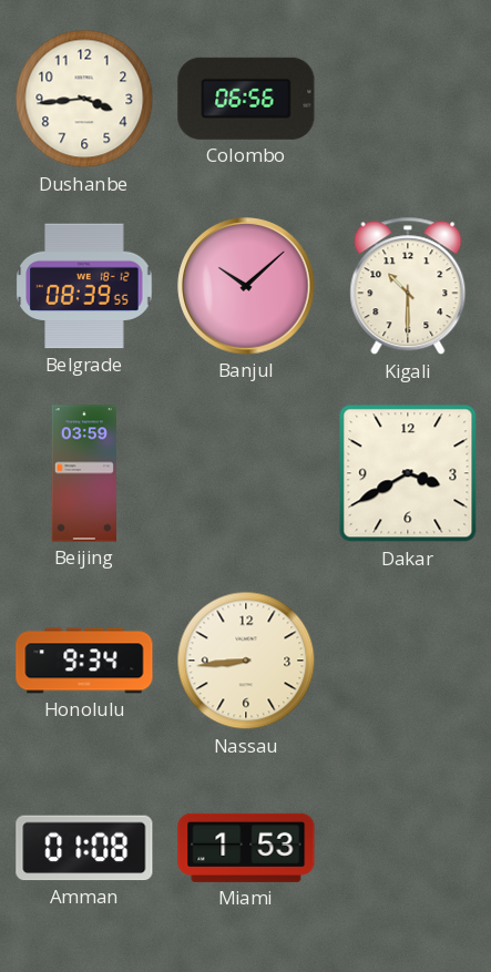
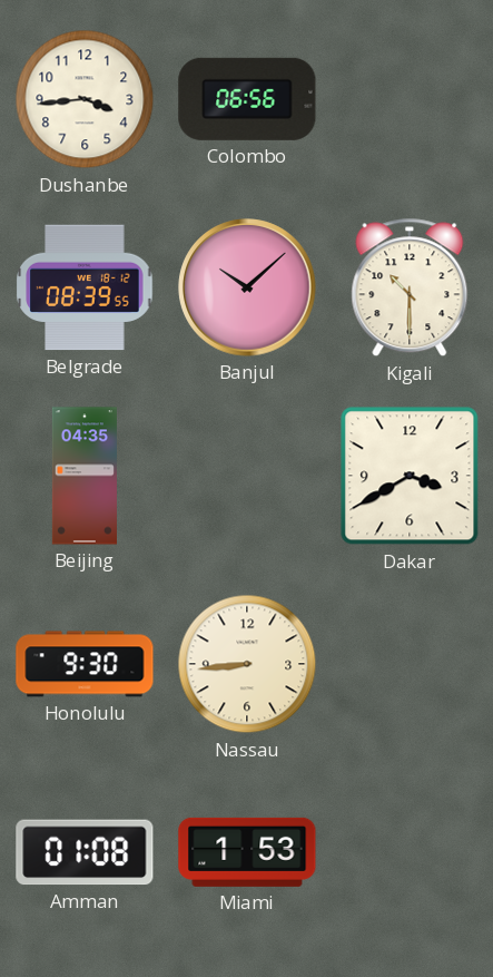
Beijing: 03:59 -> 04:35 (85, 476)
Honolulu: 9:34 -> 9:30 (85, 664)
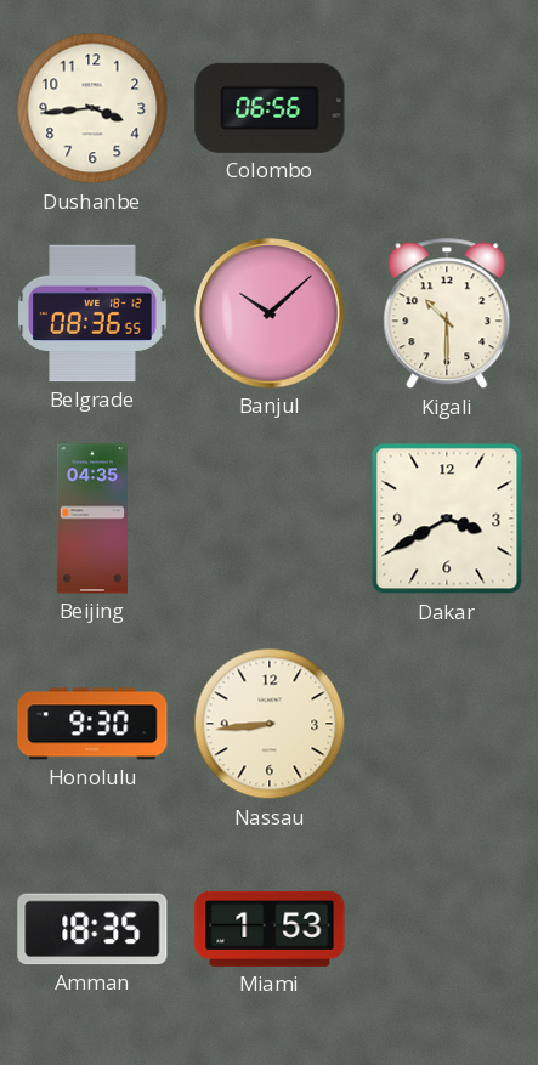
Belgrade: 08:39 -> 08:36 (92, 313)
Amman: 01:08 -> 18:35 (92, 929)
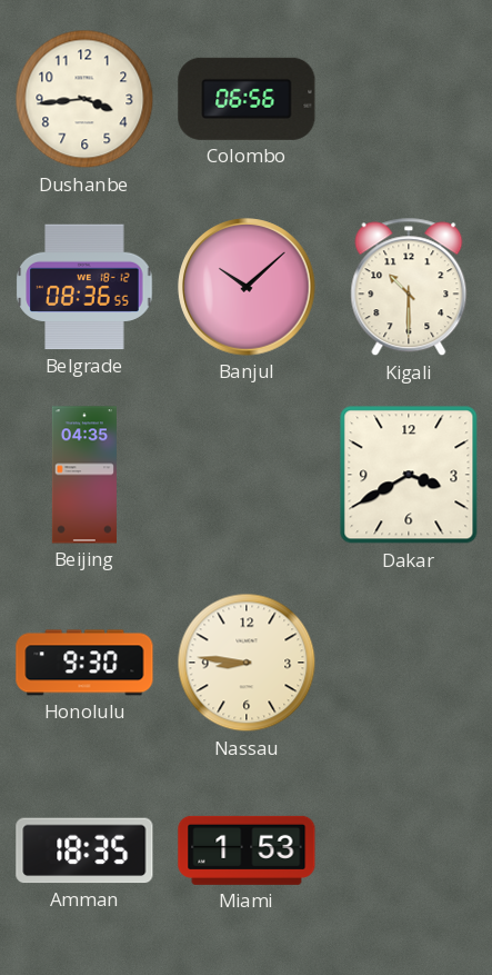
Nassau: 8:44 -> 8:46 (247, 663)
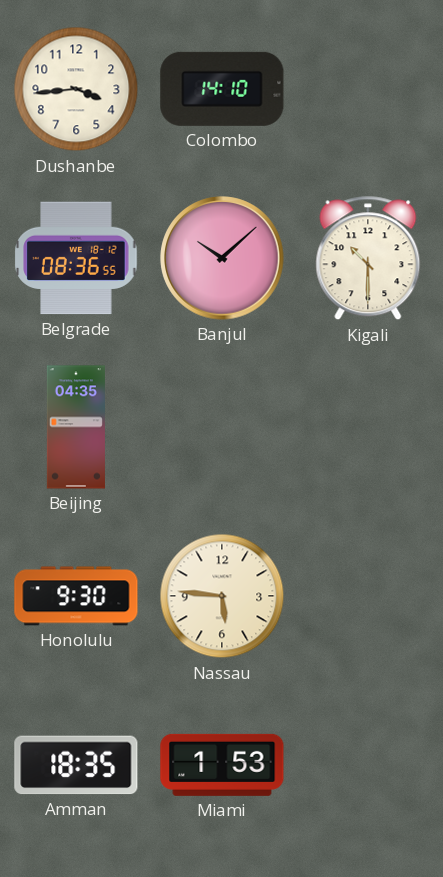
Colombo: 06:56 -> 14:10 (222, 89)
Dakar: 3:40 -> none (409, 475)
Nassau: 8:46 -> 5:46 (222, 596)
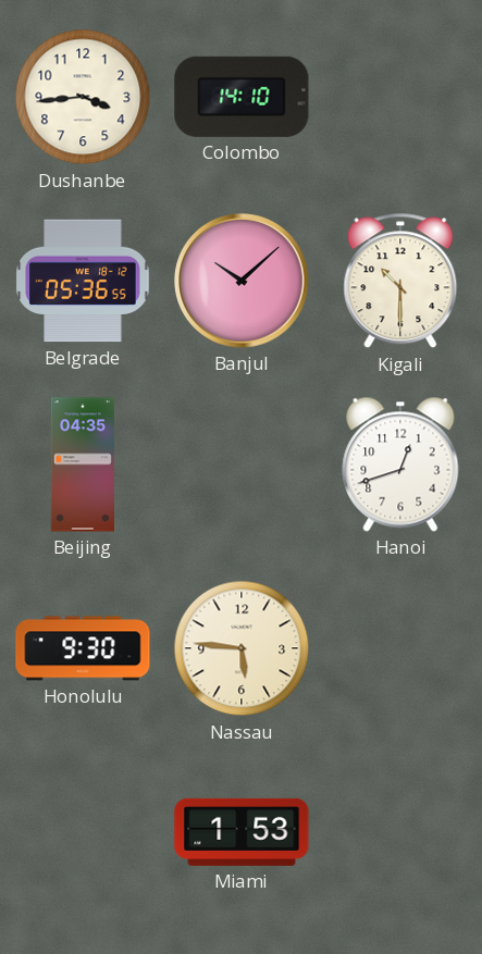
Belgrade: 08:36 -> 05:36 (83, 281)
Hanoi: none -> 12:42 (400, 464)
Amman: 18:35 -> none (76, 765)
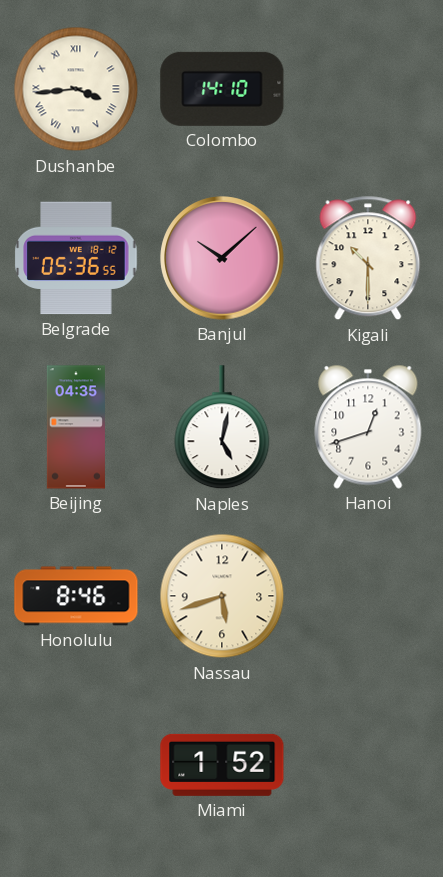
Dushanbe numerals: Arabic -> Roman (76, 89)
Naples: none -> 5:02 (222, 428)
Honolulu: 9:30 -> 8:46 (76, 596)
Nassau: 5:46 -> 5:42 (222, 596)
Miami: 1:53 -> 1:52 (222, 765)
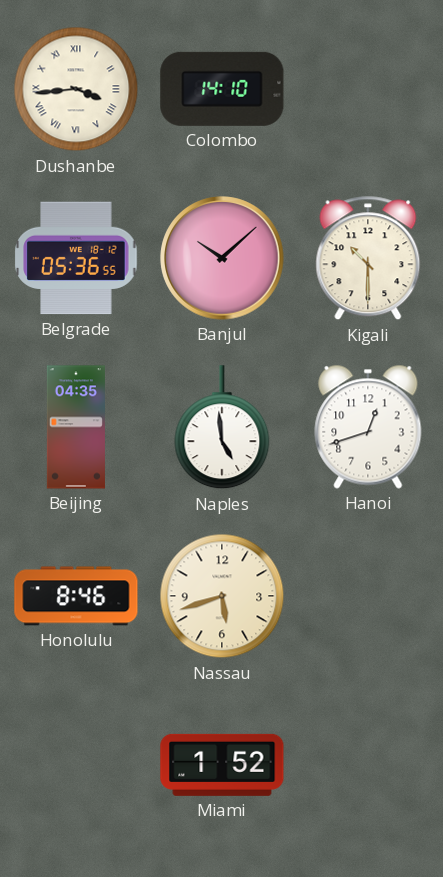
Naples: 5:02 -> 4:59 (222, 428)
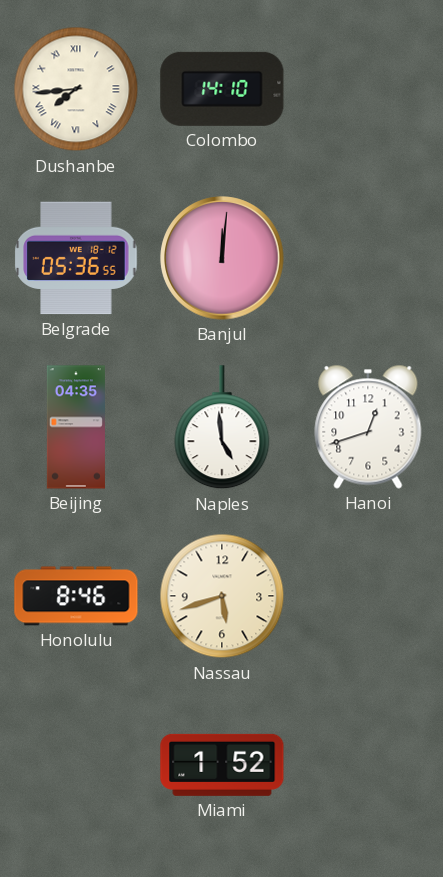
Dushanbe: 3:44 -> 7:44 (76, 89)
Banjul: 10:08 -> 12:01 (222, 258)
Kigali: 10:30 -> none (368, 258)
